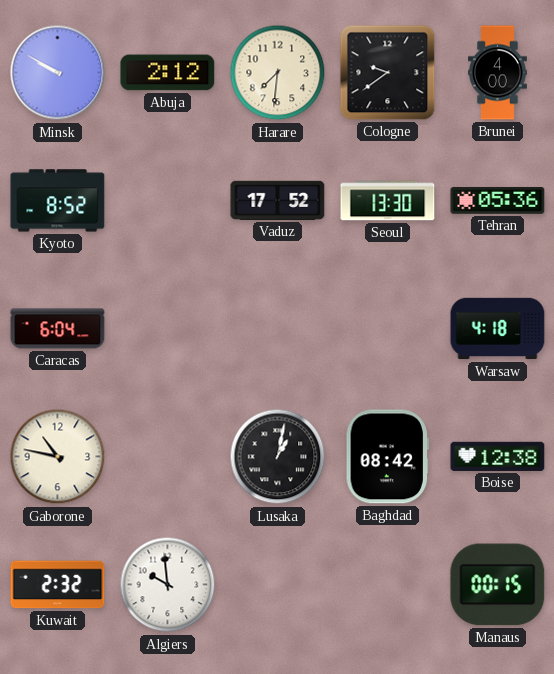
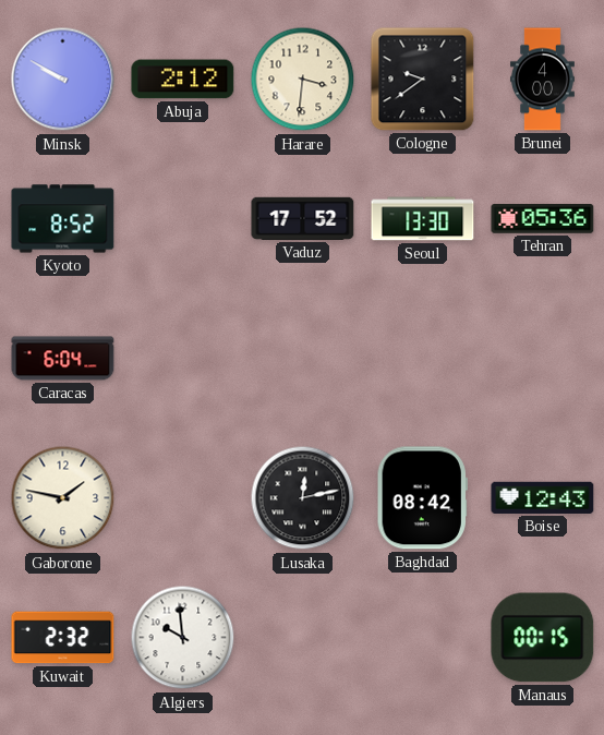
Harare: 7:31 -> 3:31 (303, 80)
Warsaw: 4:18 -> none (498, 329)
Gaborone: 10:47 -> 1:47 (63, 498)
Lusaka: 1:02 -> 12:13 (303, 498)
Boise: 12:38 -> 12:43 (543, 497)
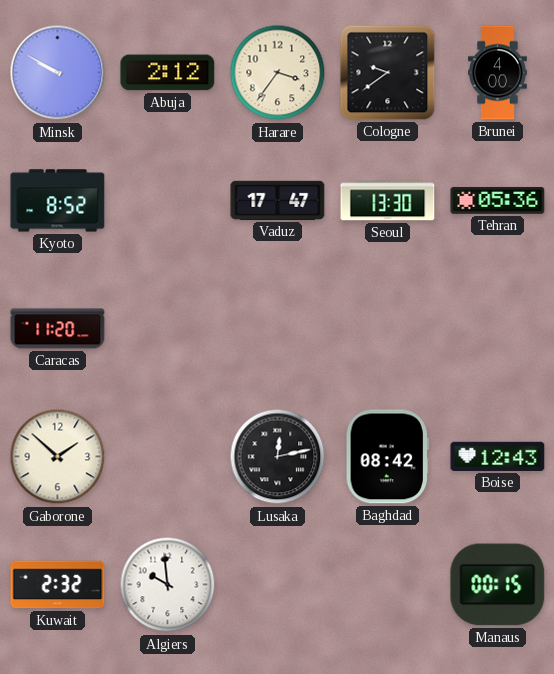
Harare: 3:31 -> 3:36 (278, 73)
Vaduz: 17:52 -> 17:47 (278, 200)
Caracas: 6:04 -> 11:20 (58, 329)
Gaborone: 1:47 -> 1:52 (58, 457)
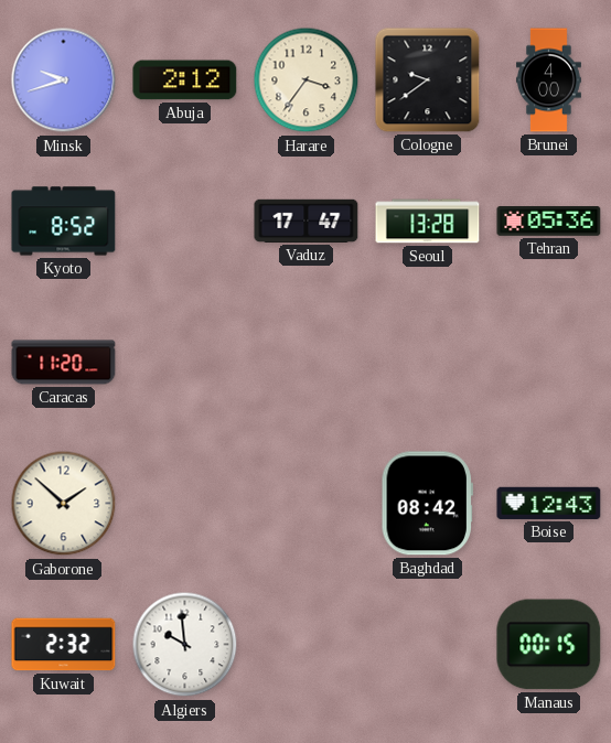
Minsk: 9:50 -> 9:42 (64, 80)
Seoul: 13:30 -> 13:28 (428, 222)
Lusaka: 12:13 -> none (278, 457)
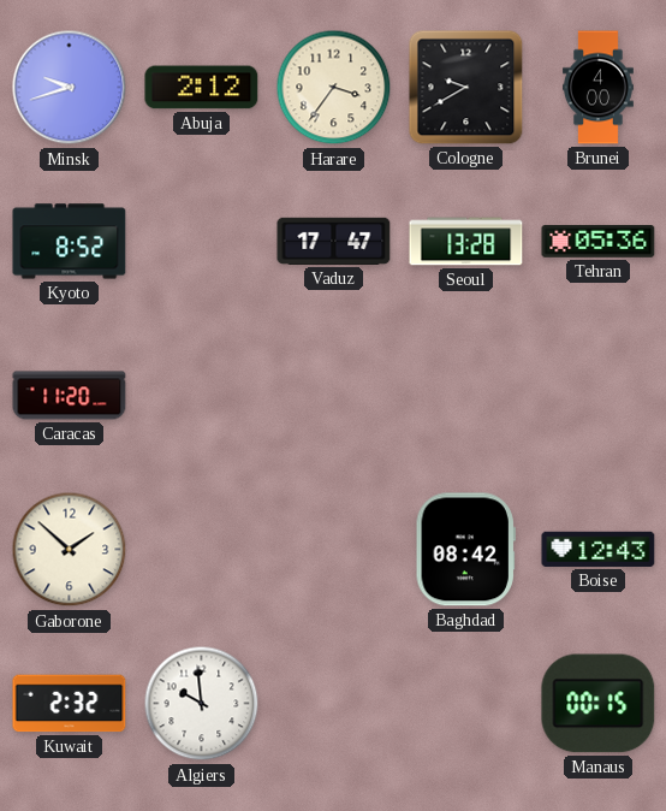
Cologne: 9:39 -> 9:40 (466, 88)
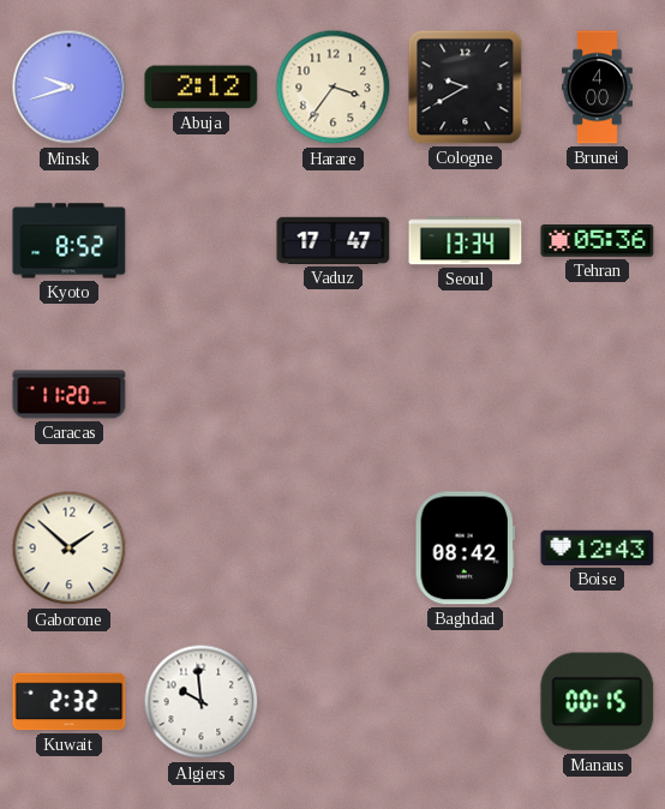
Seoul: 13:28 -> 13:34 (466, 241)
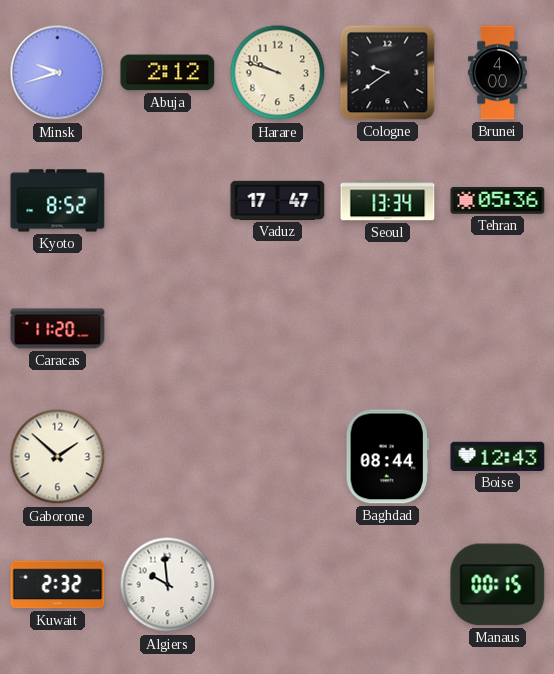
Harare: 3:36 -> 9:48 (278, 73)
Cologne: 9:40 -> 9:39 (388, 73)
Baghdad: 08:42 -> 08:44 (387, 457)
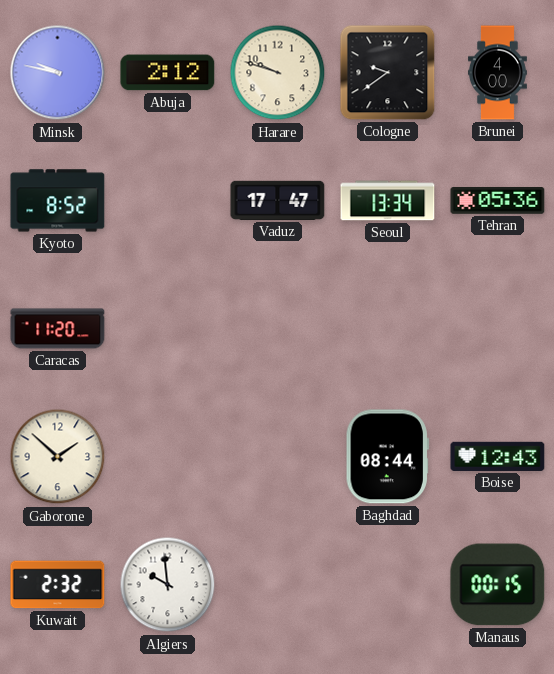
Minsk: 9:42 -> 9:47 (58, 73)
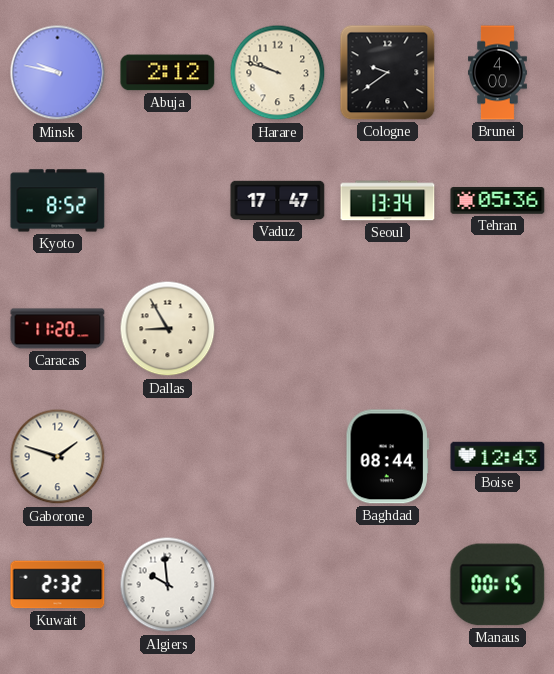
Dallas: none -> 8:55 (168, 329)
Gaborone: 1:52 -> 1:48 (58, 457)
